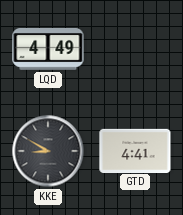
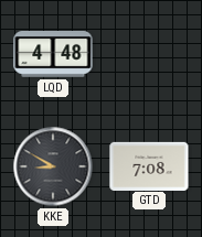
LQD: 4:49 -> 4:48 (53, 54)
GTD: 4:41 -> 7:08 (149, 165)
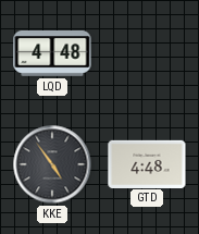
KKE: 8:50 -> 4:54 (52, 164)
GTD: 7:08 -> 4:48 (147, 163)
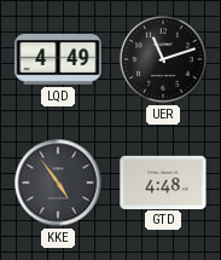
LQD: 4:48 -> 4:49 (58, 59)
UER: none -> 11:12 (163, 59)
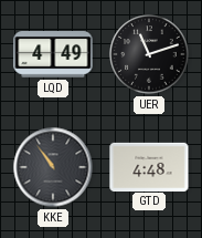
KKE: 4:54 -> 10:54 (53, 167)
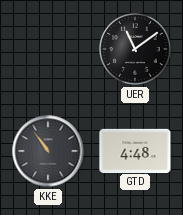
LQD: 4:49 -> none (53, 54)
UER: 11:12 -> 11:09 (135, 49)
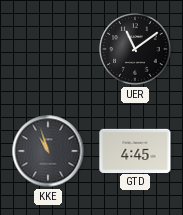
KKE: 10:54 -> 10:57 (48, 151)
GTD: 4:48 -> 4:45 (135, 150)
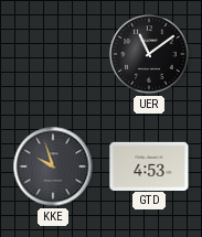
KKE: 10:57 -> 9:57 (53, 166)
GTD: 4:45 -> 4:53 (149, 165)
